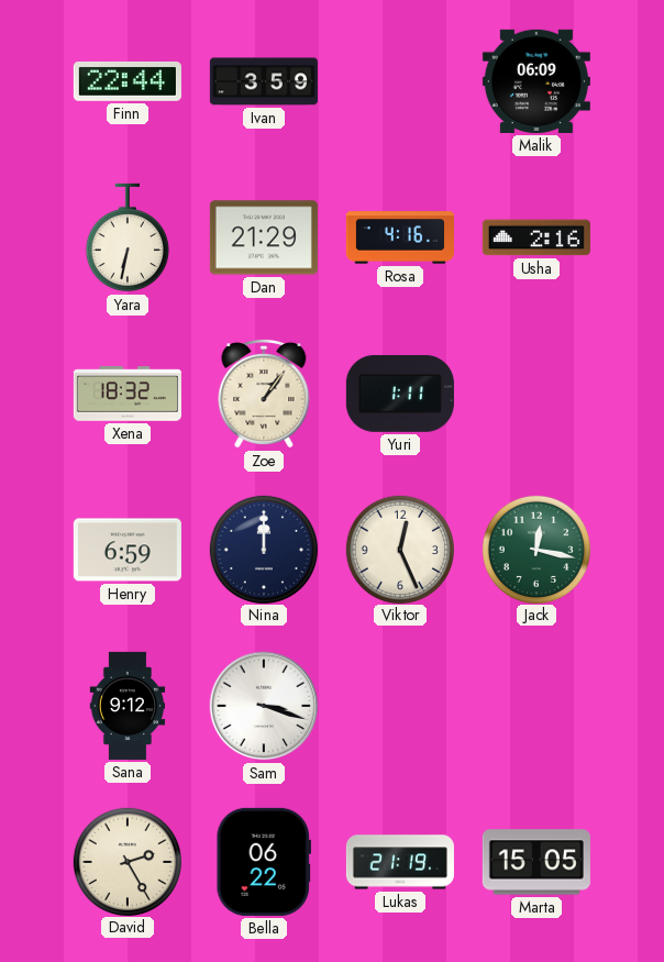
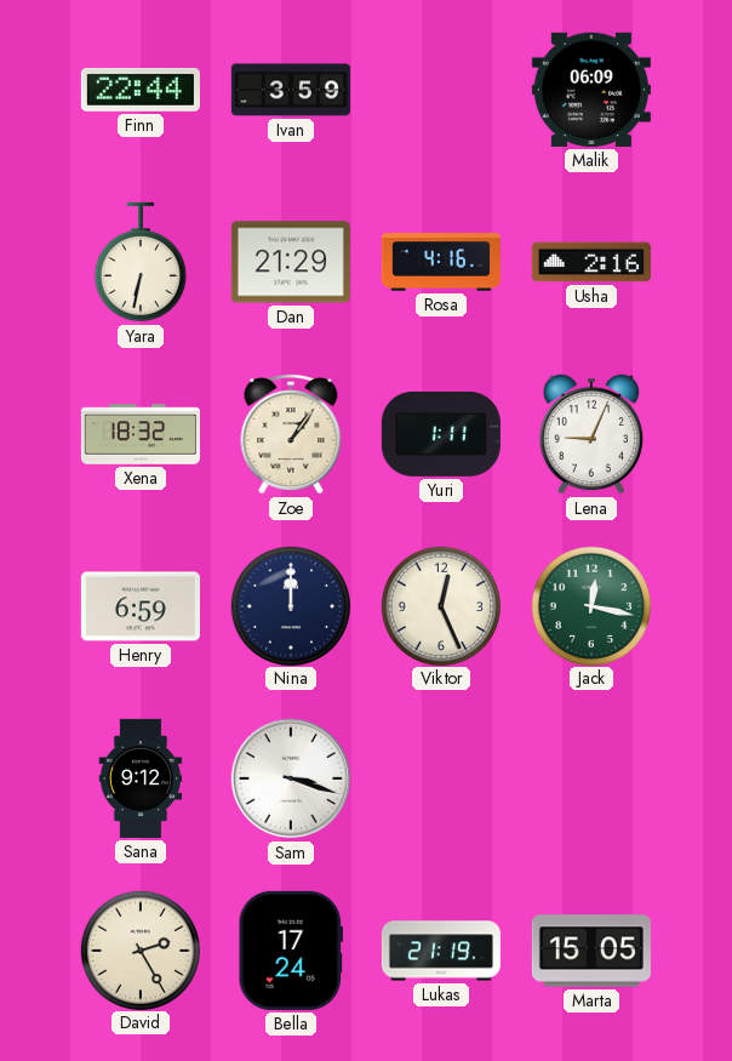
Lena: none -> 9:04 (591, 434)
Bella: 06:22 -> 17:24 (290, 951)
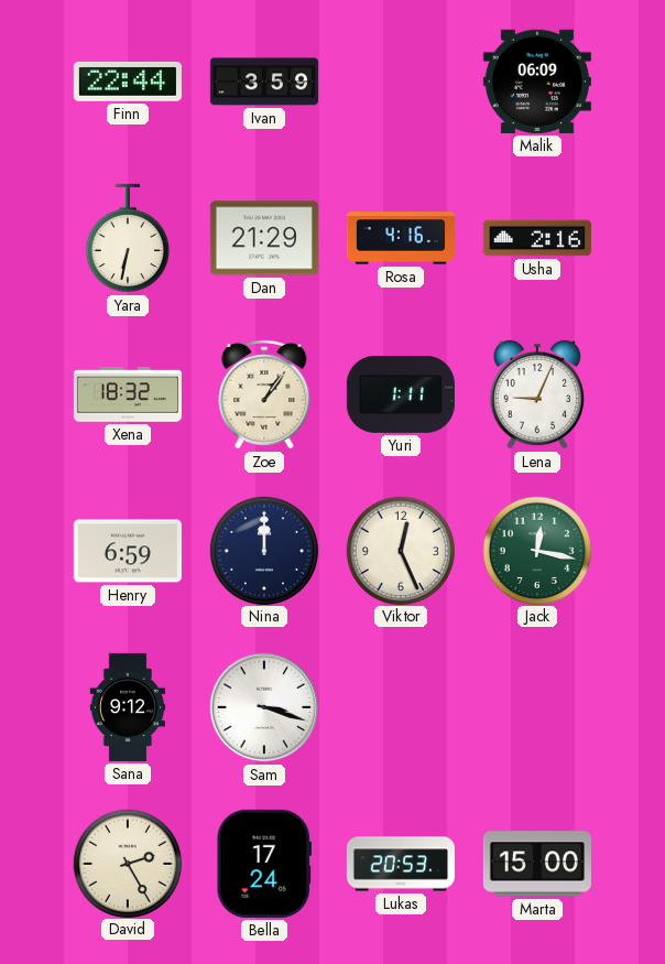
Lukas: 21:19 -> 20:53 (401, 864)
Marta: 15:05 -> 15:00 (537, 864)
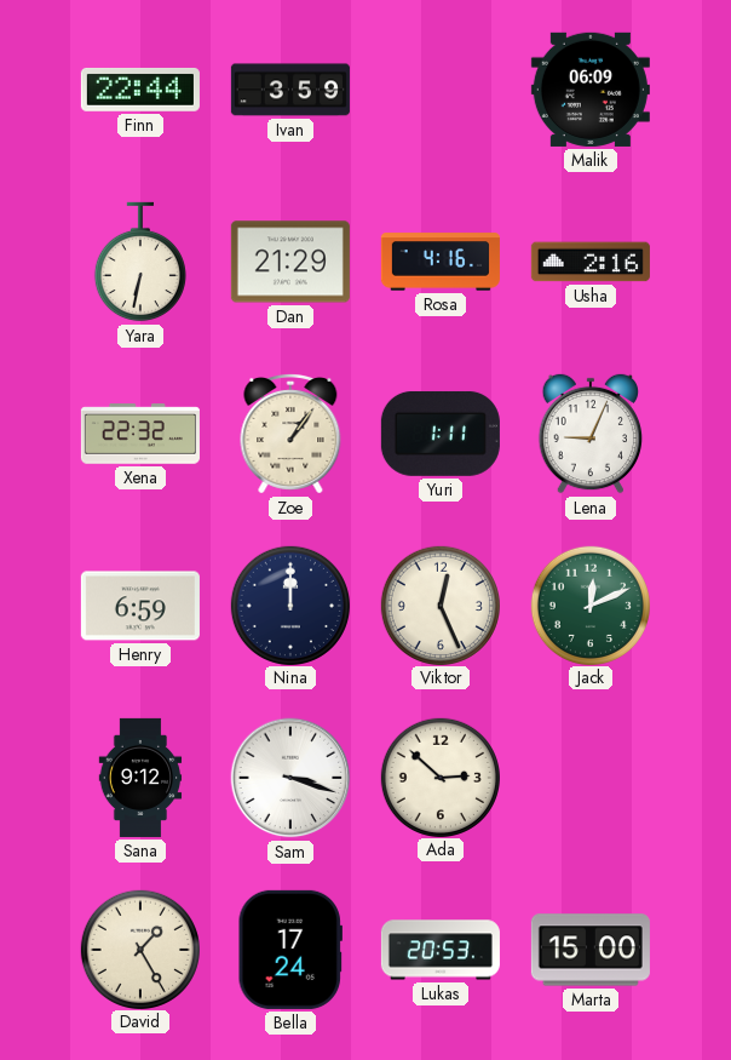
Xena: 18:32 -> 22:32 (140, 434)
Jack: 12:17 -> 12:11 (589, 605)
Ada: none -> 2:52 (439, 777)
David: 2:25 -> 1:25 (139, 949)
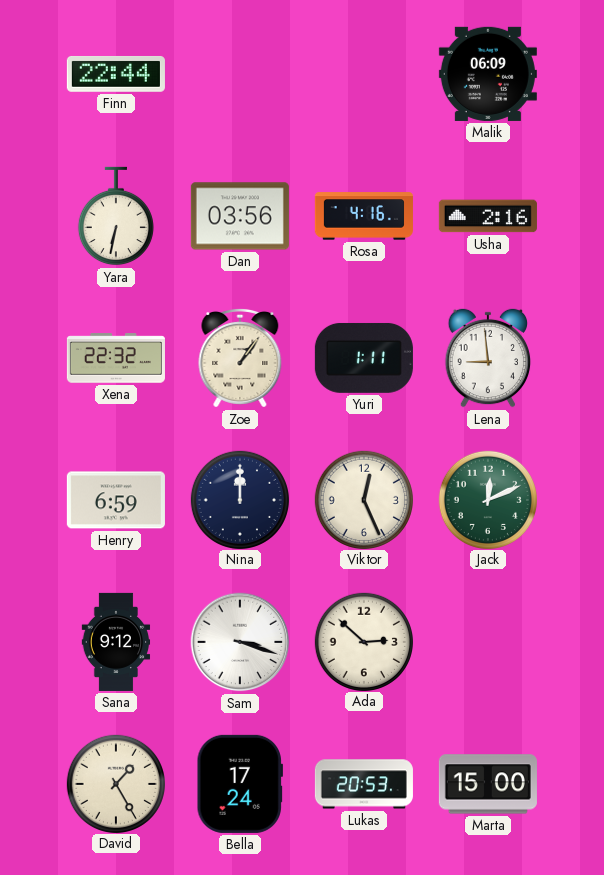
Ivan: 3:59 -> none (290, 90)
Dan: 21:29 -> 03:56 (240, 216)
Lena: 9:04 -> 8:59 (488, 358)
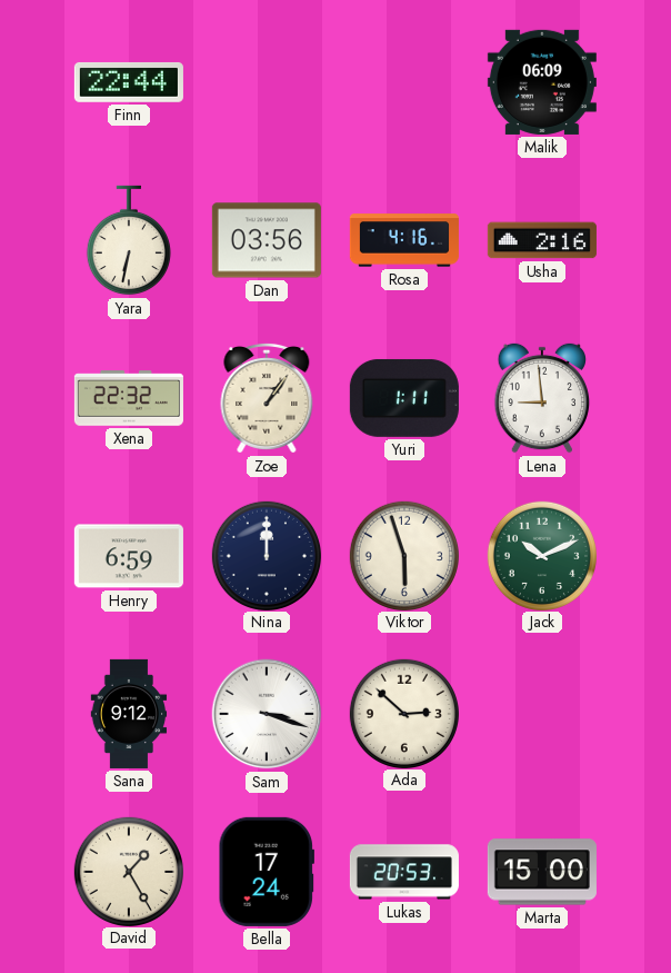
Viktor: 12:26 -> 5:57 (403, 555)
Jack: 12:11 -> 10:11 (541, 555)
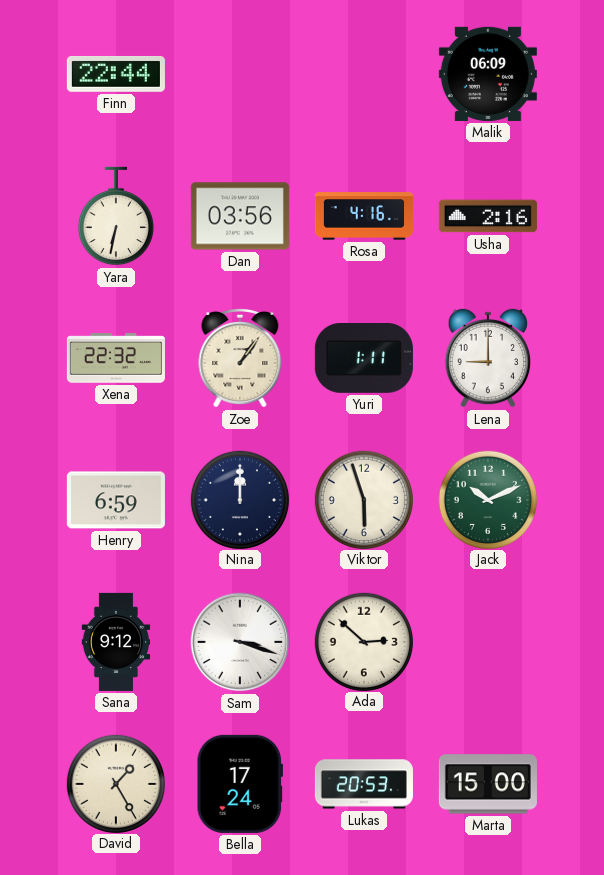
Lena: 8:59 -> 9:00 (488, 358)
